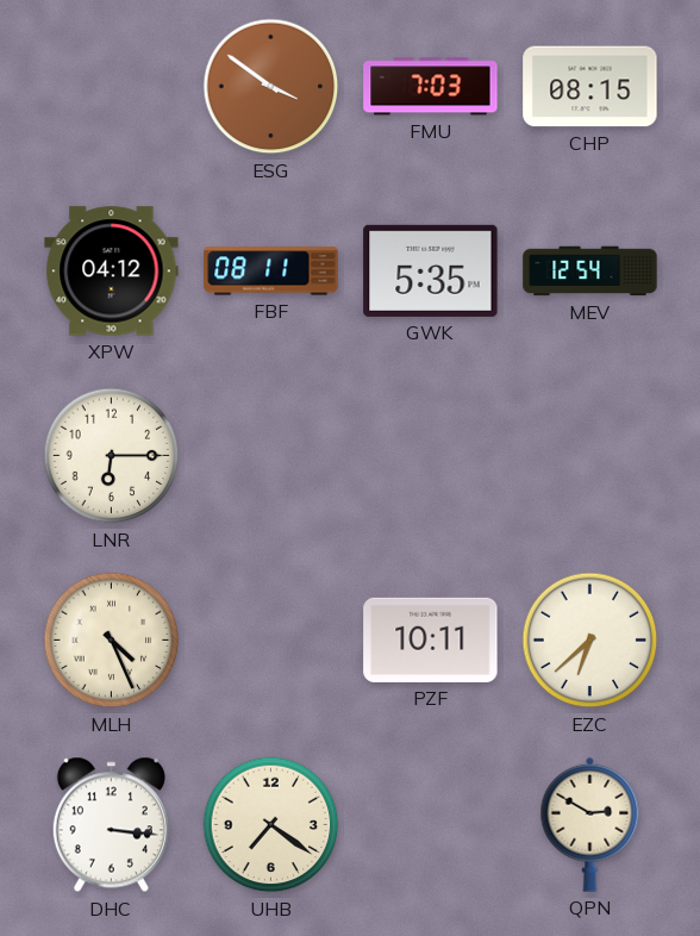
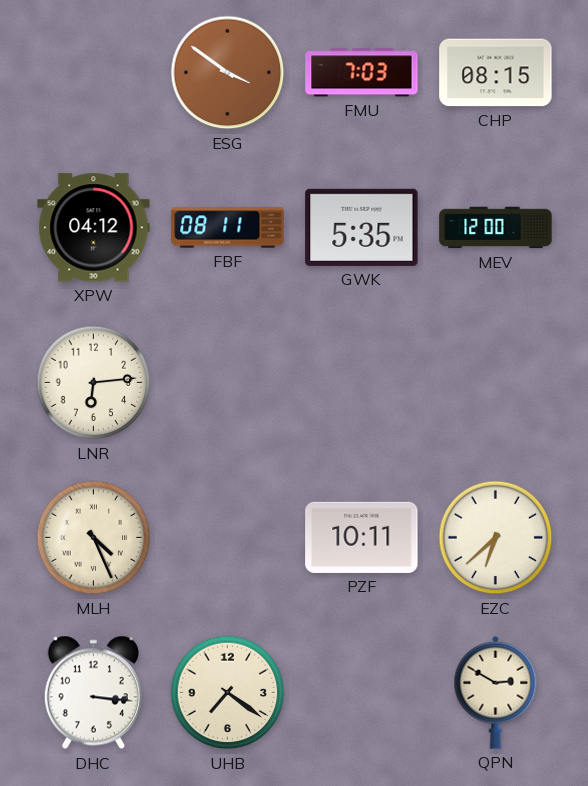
MEV: 12:54 -> 12:00 (496, 228)
LNR: 6:15 -> 6:14 (94, 383)
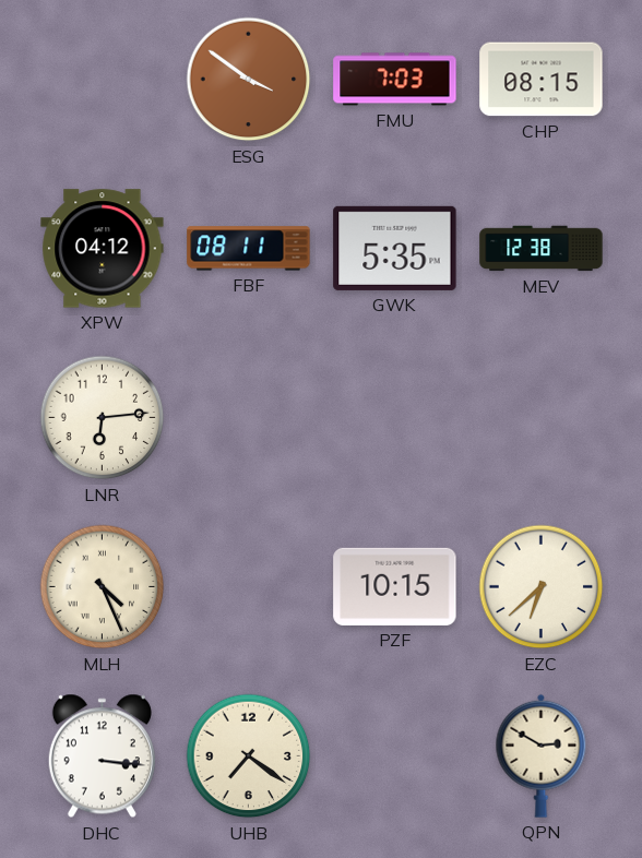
MEV: 12:00 -> 12:38 (542, 249)
PZF: 10:11 -> 10:15 (395, 586)
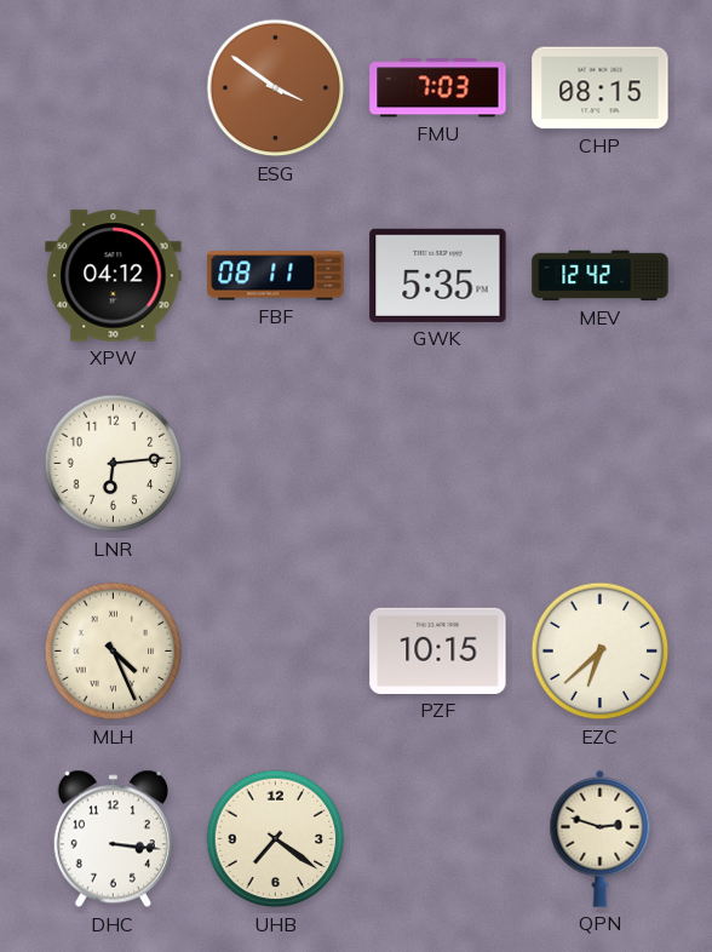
MEV: 12:38 -> 12:42 (601, 276)
QPN: 2:50 -> 2:48 (601, 838)
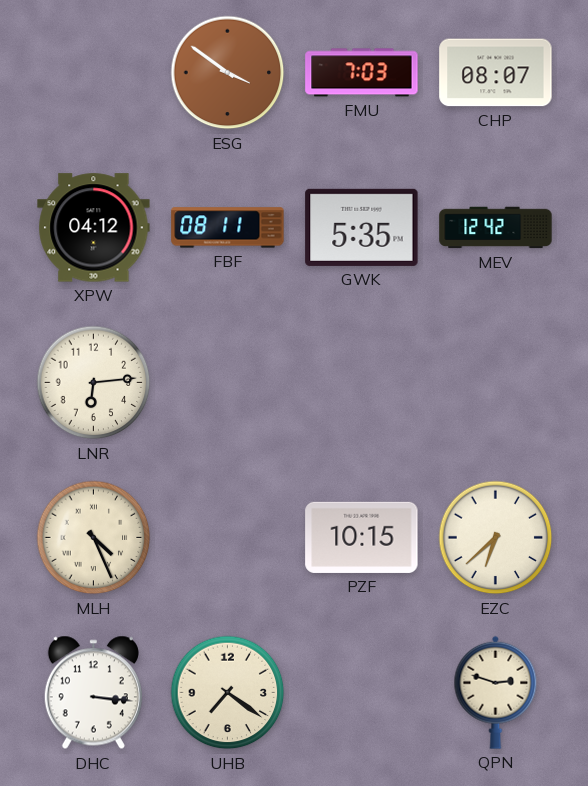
CHP: 08:15 -> 08:07 (496, 73)
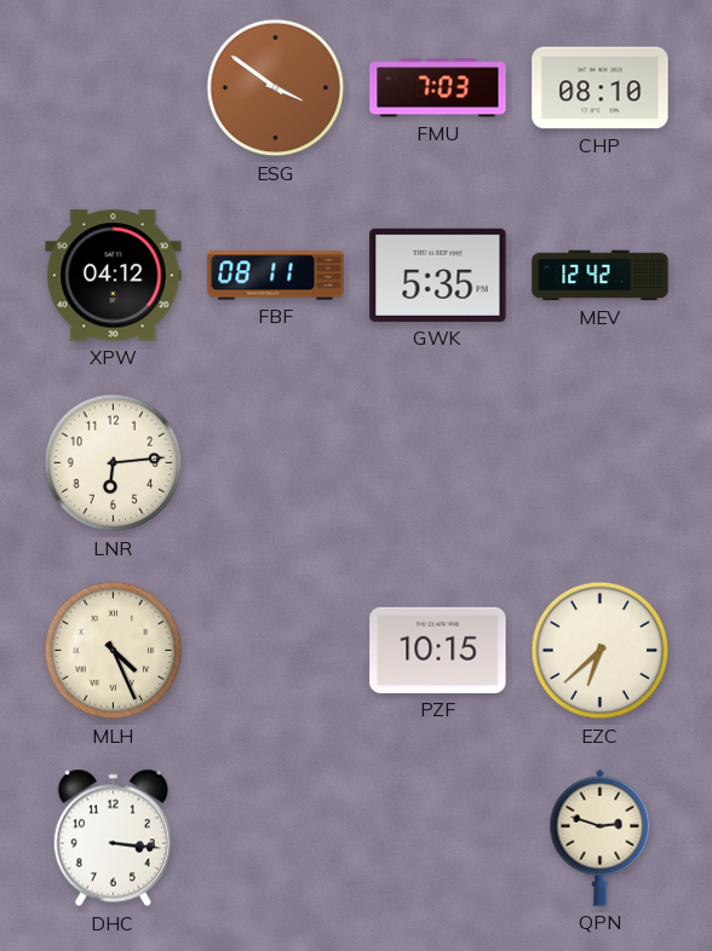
CHP: 08:07 -> 08:10 (601, 88)
UHB: 7:21 -> none (228, 693)
